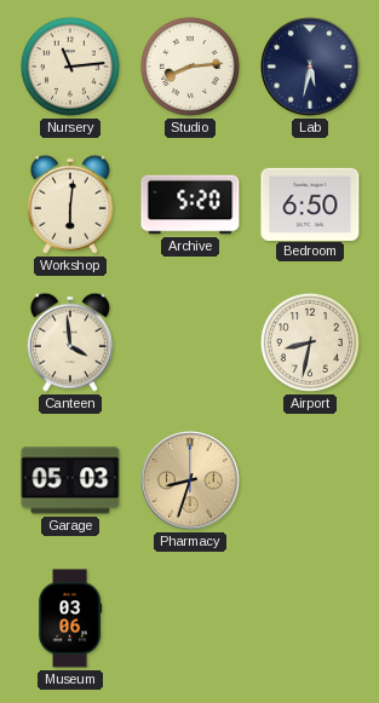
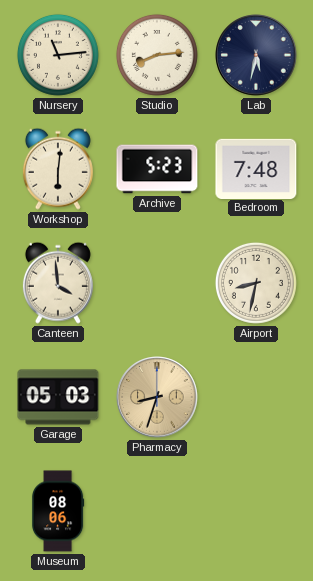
Archive: 5:20 -> 5:23 (157, 169)
Bedroom: 6:50 -> 7:48 (256, 168)
Museum: 03:06 -> 08:06 (58, 511)
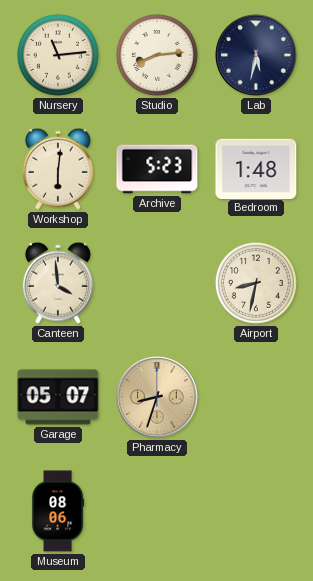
Bedroom: 7:48 -> 1:48 (256, 168)
Garage: 05:03 -> 05:07 (58, 397)
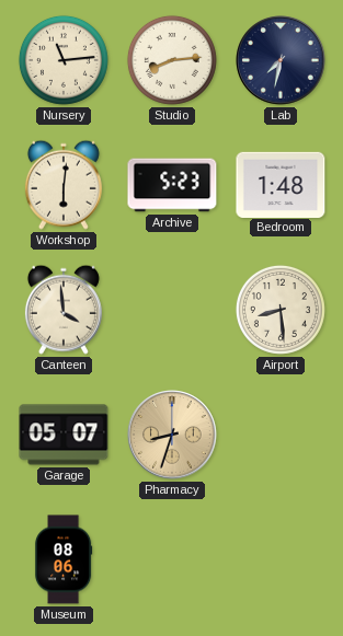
Lab: 5:32 -> 7:32 (281, 60)
Airport: 8:32 -> 8:29 (281, 310)
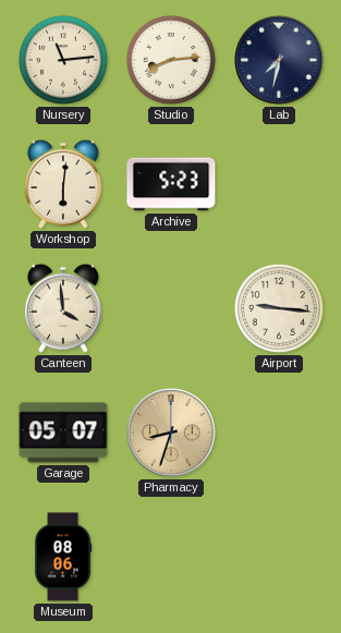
Bedroom: 1:48 -> none (281, 184)
Airport: 8:29 -> 9:16 (279, 308)
